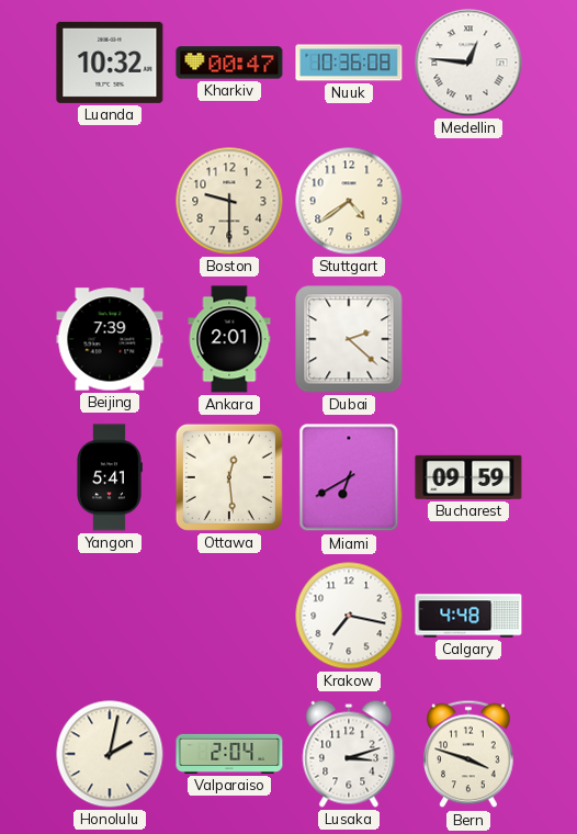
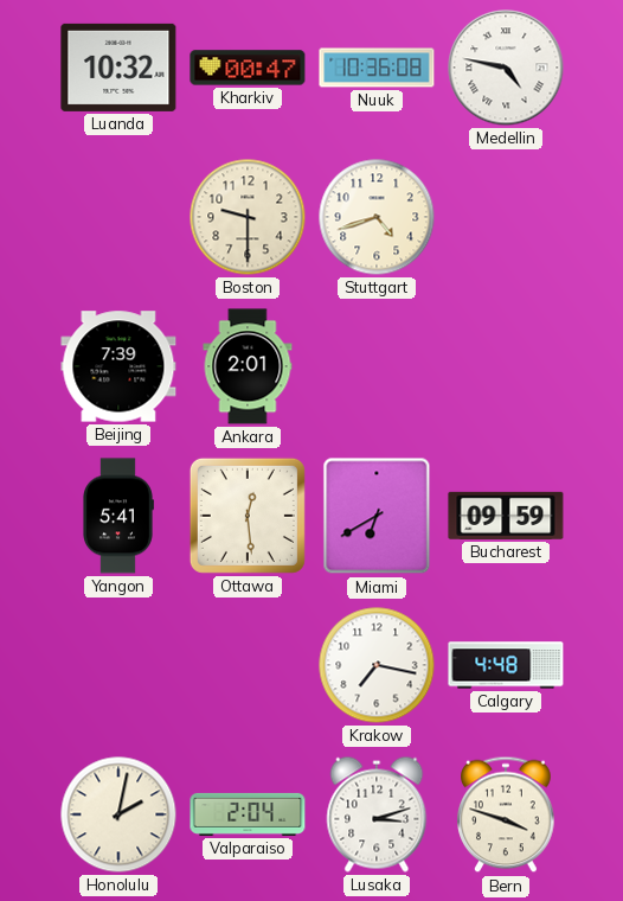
Medellin: 12:46 -> 4:47 (506, 68)
Stuttgart: 4:39 -> 4:42 (377, 217)
Dubai: 2:22 -> none (349, 339)
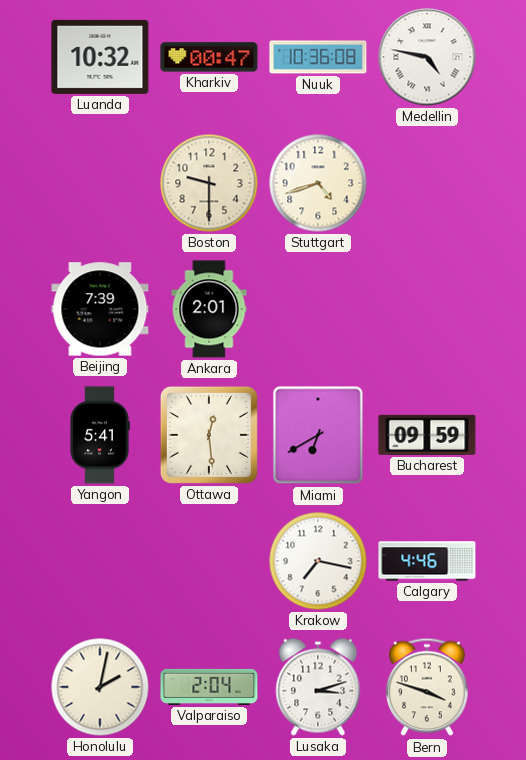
Calgary: 4:48 -> 4:46 (427, 561)
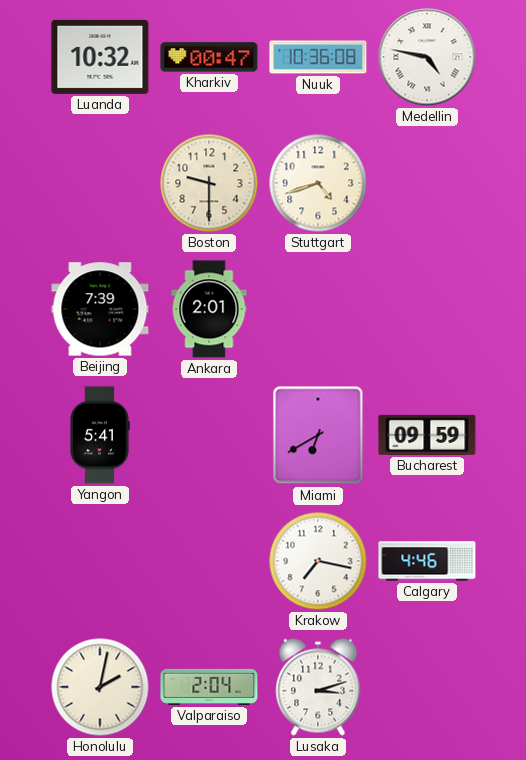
Ottawa: 12:29 -> none (209, 435)
Bern: 3:48 -> none (427, 687)
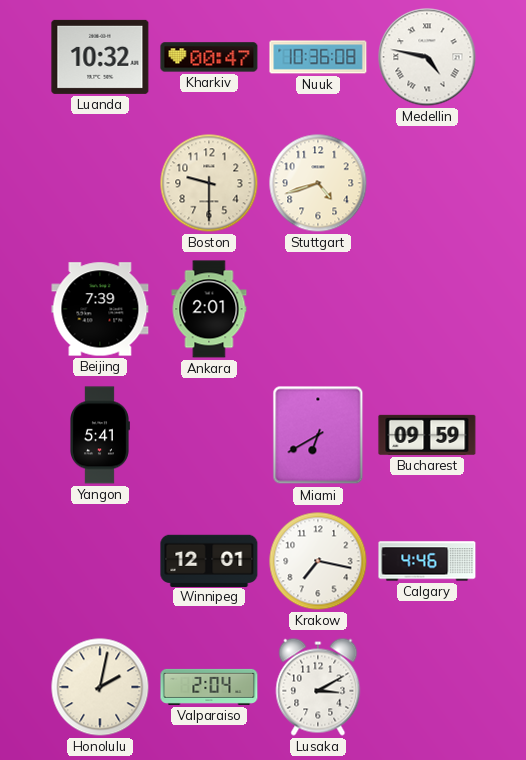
Winnipeg: none -> 12:01 (209, 560)
Lusaka: 3:12 -> 3:10 (318, 687)
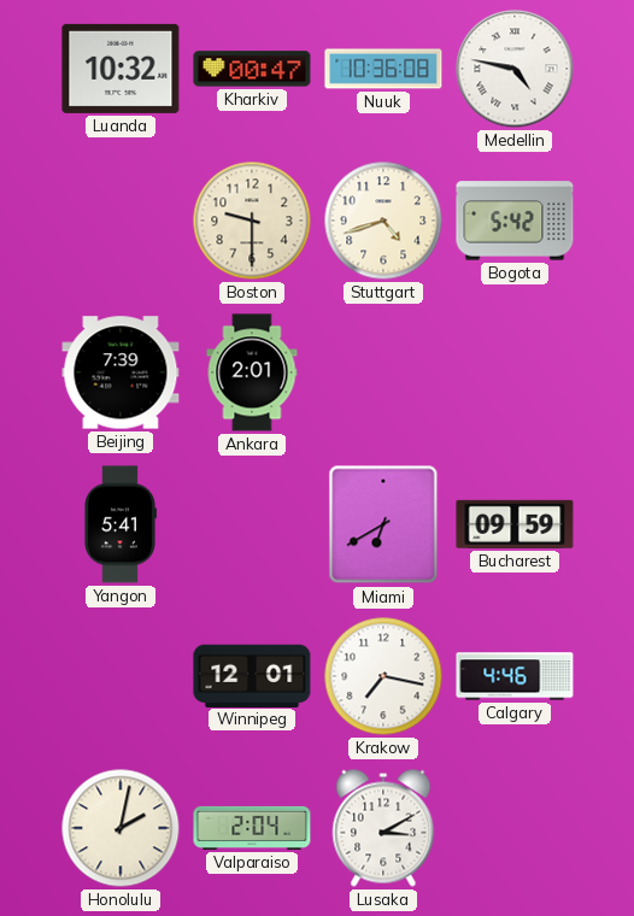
Bogota: none -> 5:42 (515, 221)
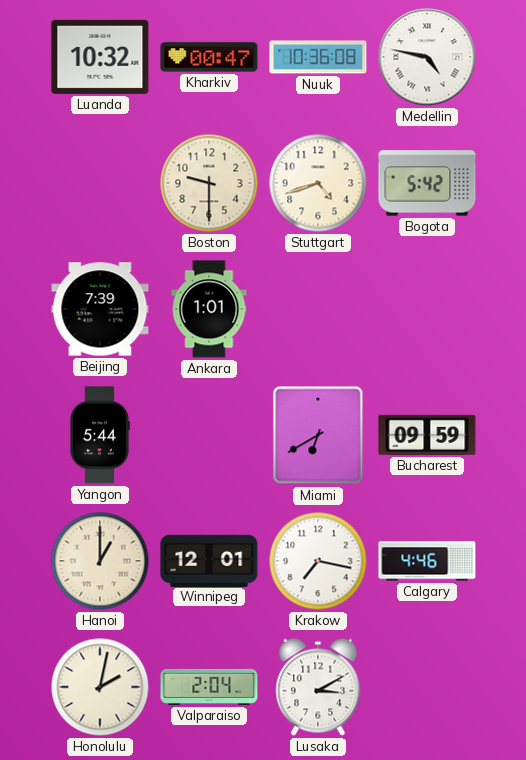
Ankara: 2:01 -> 1:01 (209, 309)
Yangon: 5:41 -> 5:44 (100, 435)
Hanoi: none -> 1:00 (100, 561)
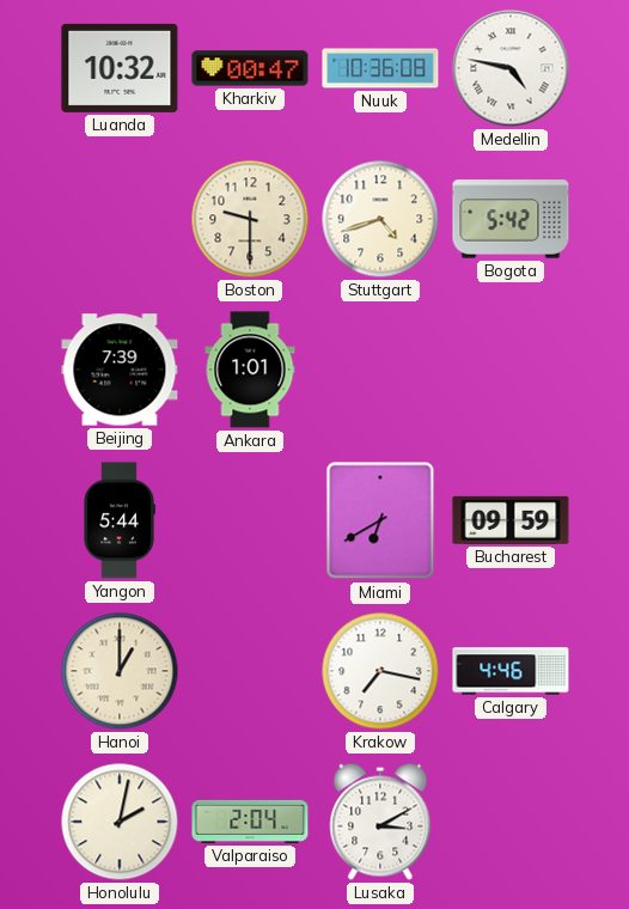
Winnipeg: 12:01 -> none (209, 560)
